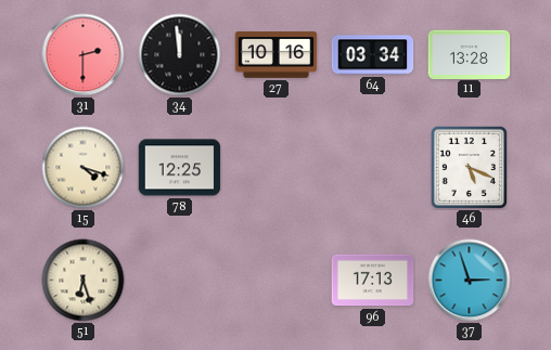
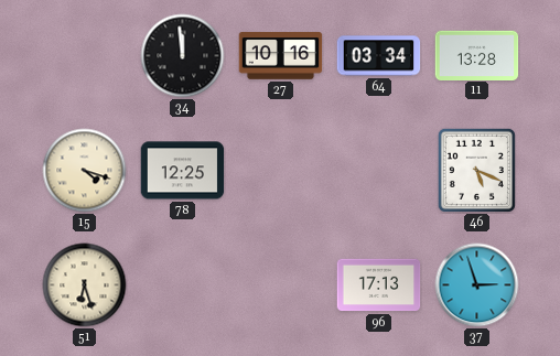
31: 2:30 -> none (84, 55)
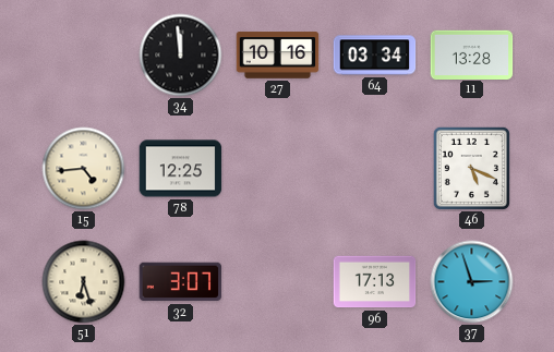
15: 4:18 -> 4:44 (84, 169)
32: none -> 3:07 (181, 282)
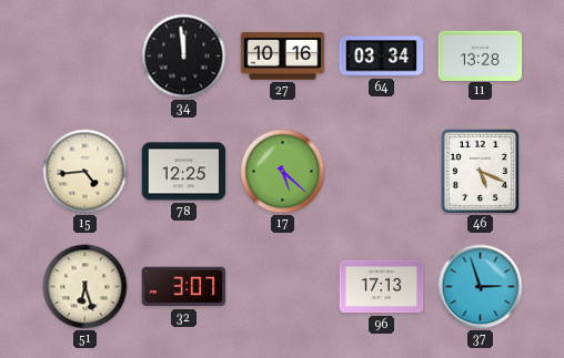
17: none -> 5:22 (283, 172)
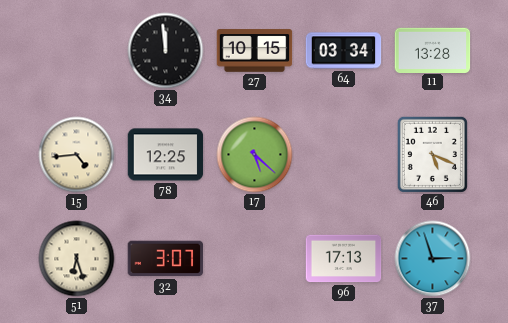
27: 10:16 -> 10:15 (255, 51)
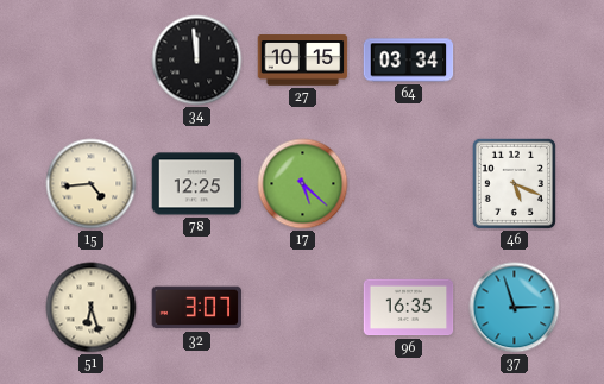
11: 13:28 -> none (433, 50)
96: 17:13 -> 16:35 (409, 308)
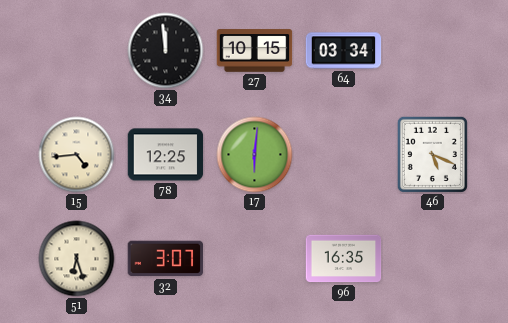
17: 5:22 -> 6:01 (255, 155)
37: 2:57 -> none (515, 308)
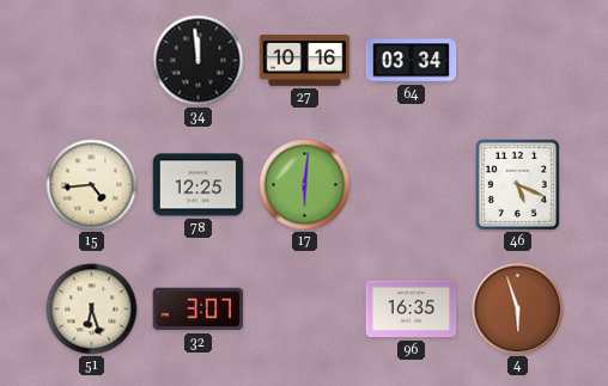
27: 10:15 -> 10:16 (305, 61)
4: none -> 5:57 (518, 310)
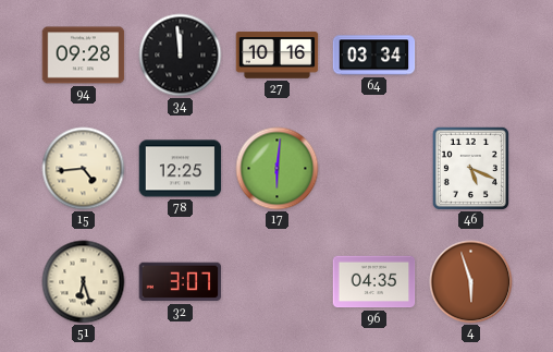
94: none -> 09:28 (84, 56)
96: 16:35 -> 04:35 (374, 282)
